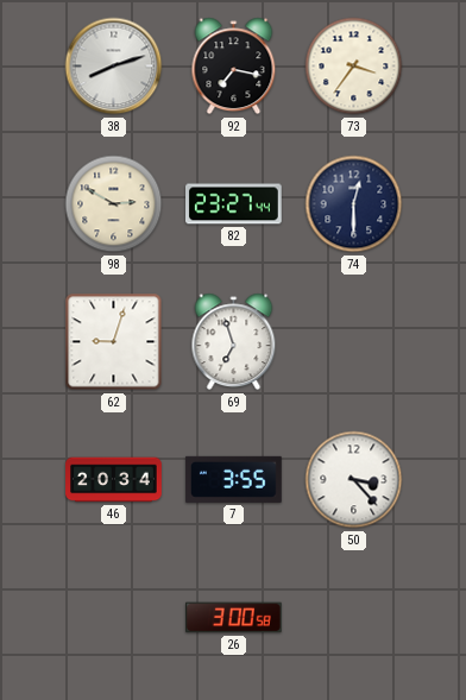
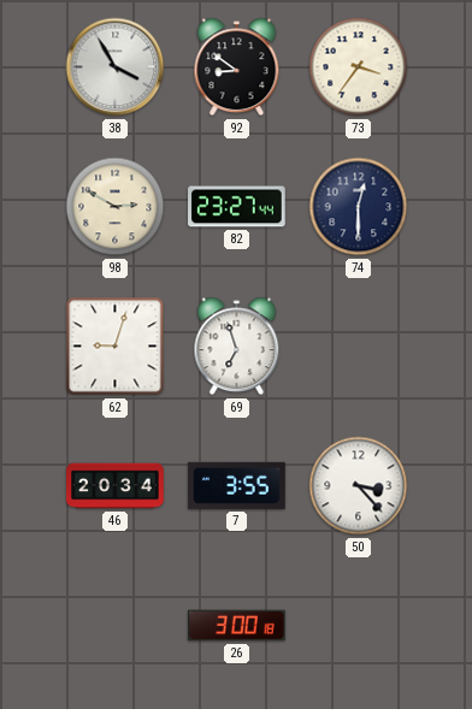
38: 8:12 -> 3:55 (116, 67)
92: 7:17 -> 8:51 (237, 67)
26: 3:00:58 -> 3:00:18 (237, 626)
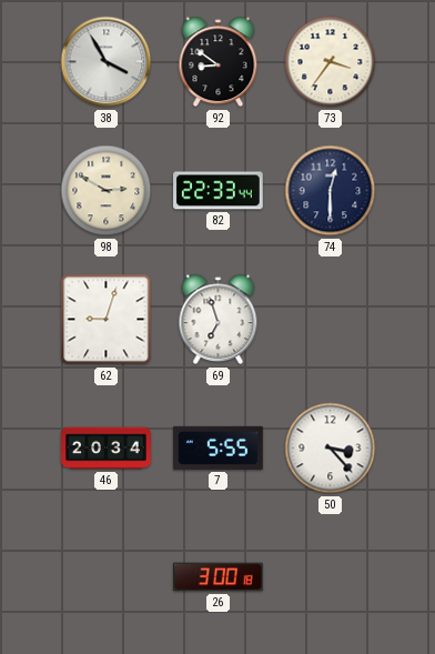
82: 23:27 -> 22:33 (219, 191)
7: 3:55 -> 5:55 (219, 447)
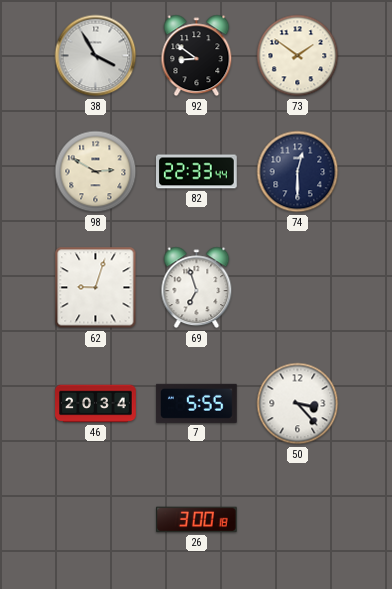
73: 3:36 -> 1:51 (298, 56)
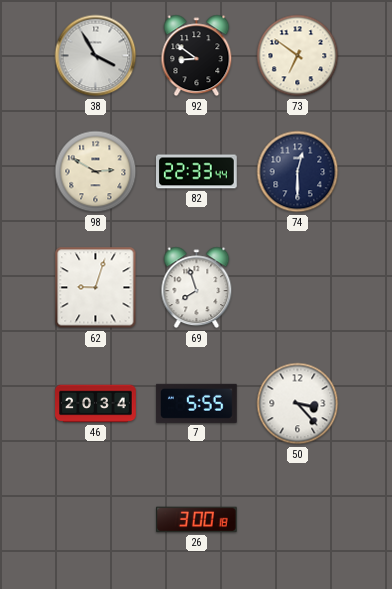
73: 1:51 -> 6:51 (298, 56)
69: 6:57 -> 7:57 (197, 288)
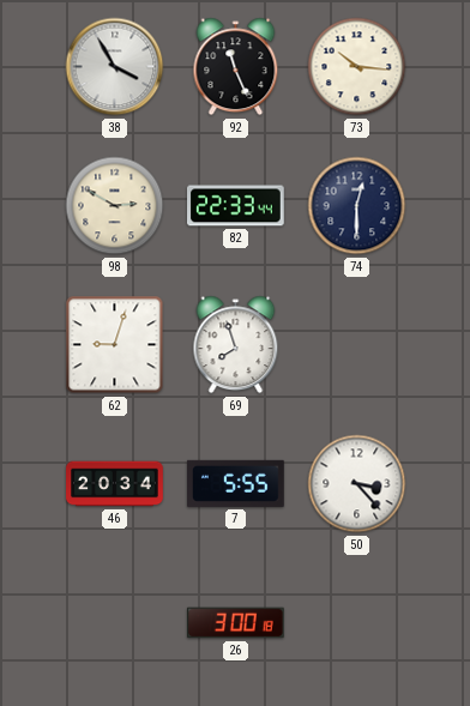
92: 8:51 -> 11:26 (236, 67)
73: 6:51 -> 10:16 (357, 67)
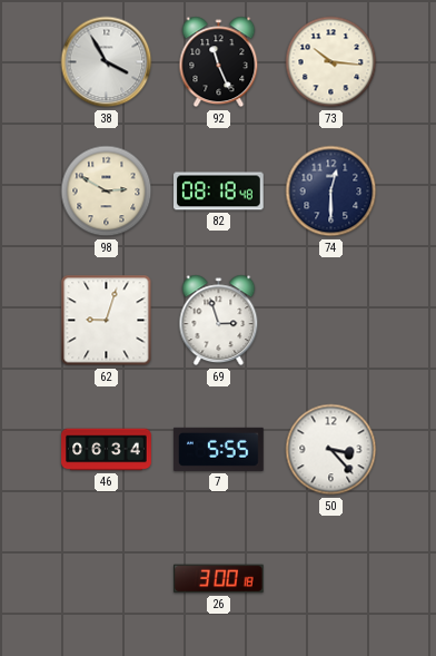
82: 22:33 -> 08:18 (219, 192)
69: 7:57 -> 2:57 (219, 321)
46: 20:34 -> 06:34 (107, 450)
